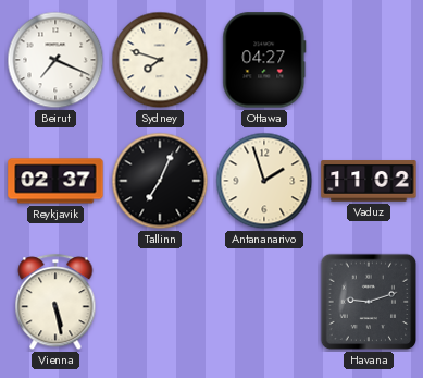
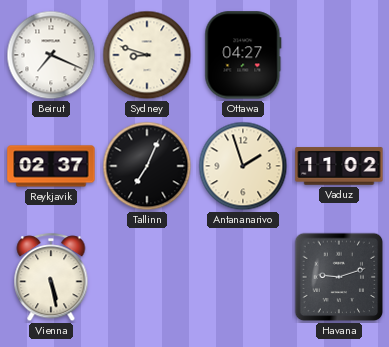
Sydney: 7:48 -> 8:48 (147, 55)
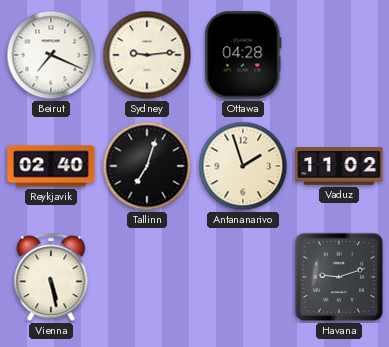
Sydney: 8:48 -> 9:14 (147, 55)
Ottawa: 04:27 -> 04:28 (243, 55)
Reykjavik: 02:37 -> 02:40 (51, 166)
Tallinn: 7:04 -> 7:03 (147, 166)
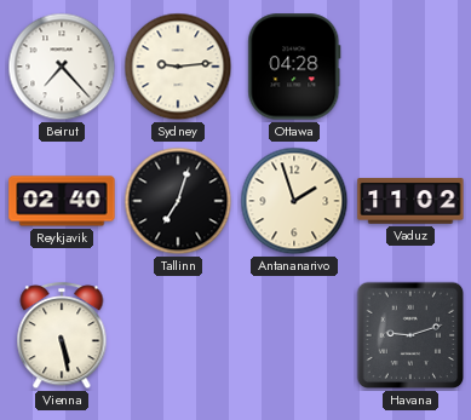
Beirut: 7:19 -> 7:23 (62, 67)
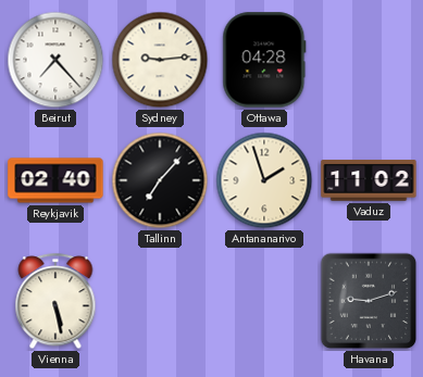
Tallinn: 7:03 -> 7:07 (160, 180)
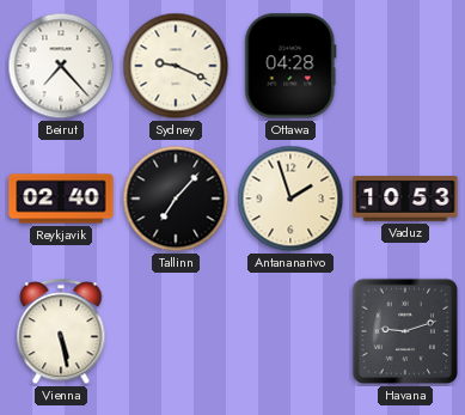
Sydney: 9:14 -> 9:19 (176, 66)
Vaduz: 11:02 -> 10:53 (405, 199)
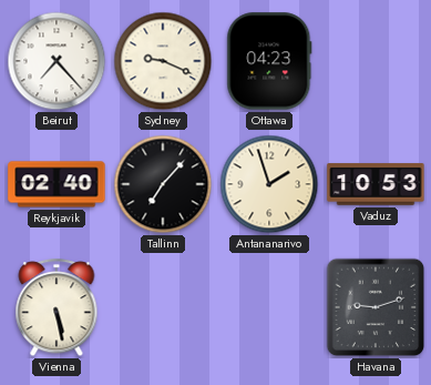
Ottawa: 04:28 -> 04:23 (269, 61)
